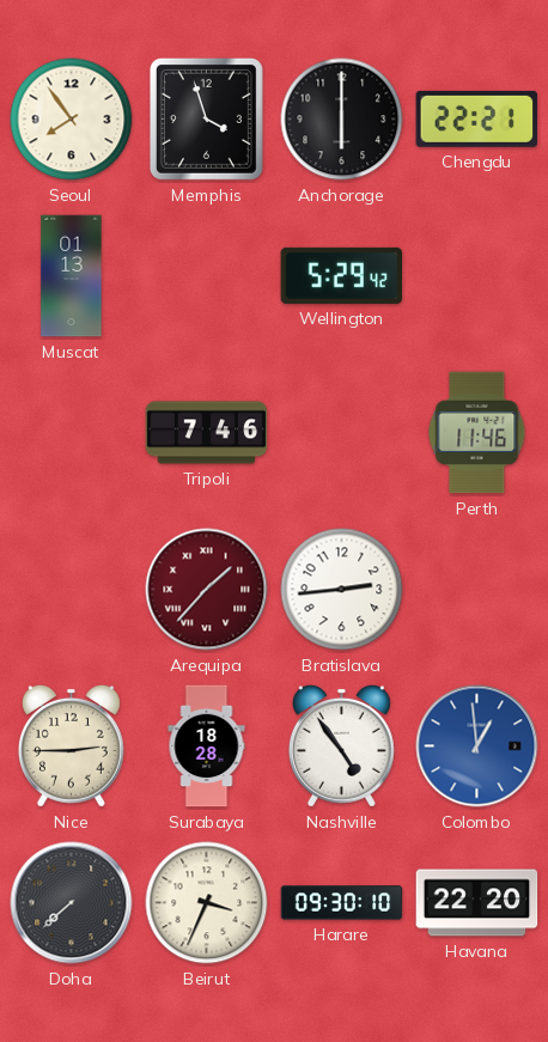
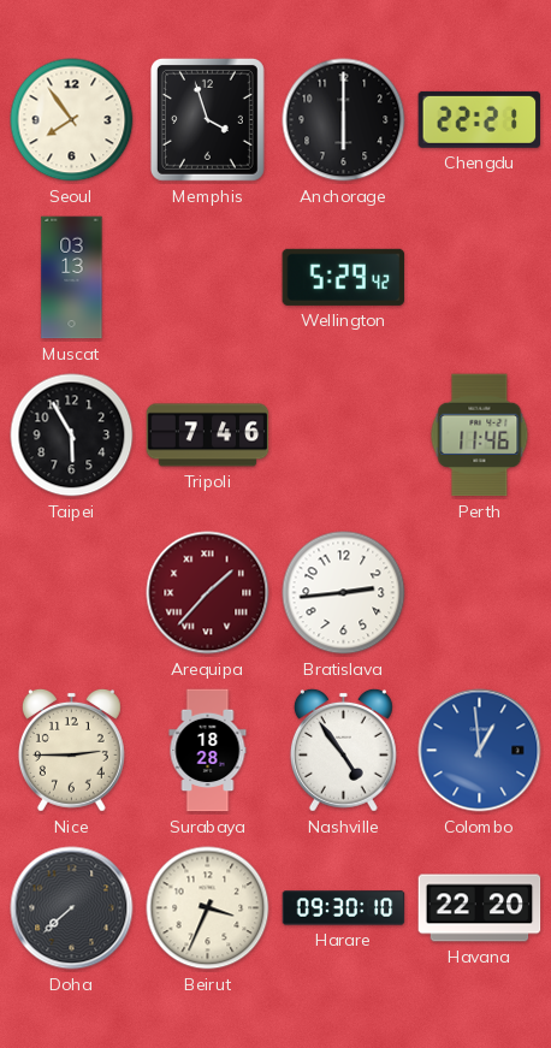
Muscat: 01:13 -> 03:13 (72, 278)
Taipei: none -> 5:55 (72, 436)
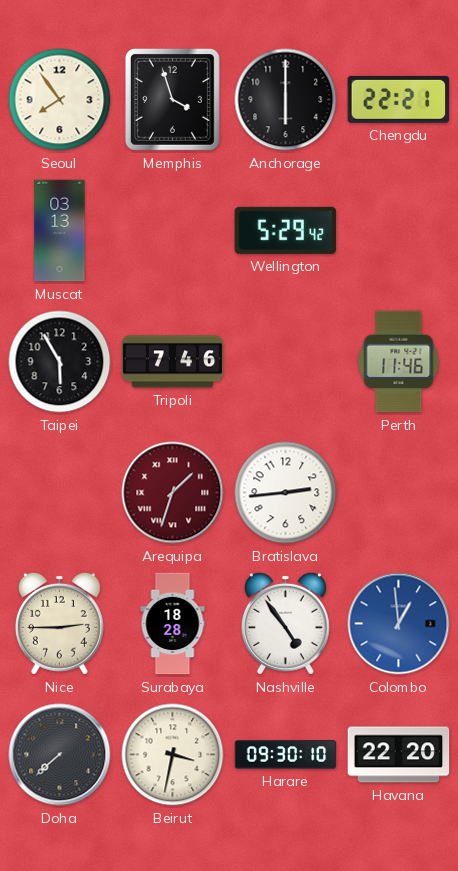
Arequipa: 1:37 -> 1:33 (173, 493)
Beirut: 3:34 -> 3:32 (173, 755)
